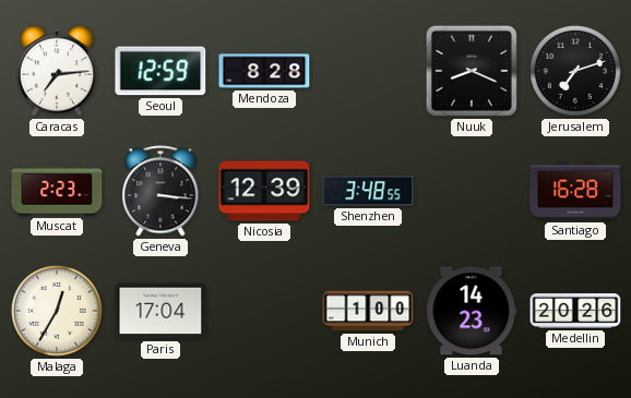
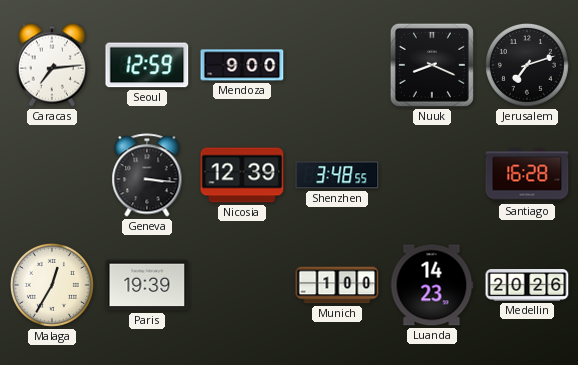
Mendoza: 8:28 -> 9:00 (242, 65)
Muscat: 2:23 -> none (57, 191)
Paris: 17:04 -> 19:39 (147, 285)
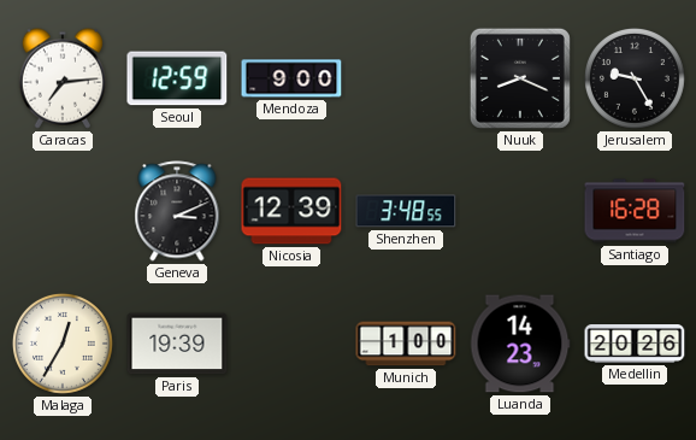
Jerusalem: 7:12 -> 9:25 (635, 78)
Geneva: 3:16 -> 3:11 (177, 211)
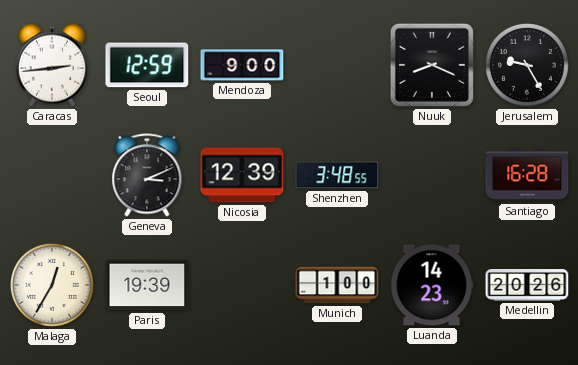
Caracas: 7:14 -> 2:44 (52, 65)
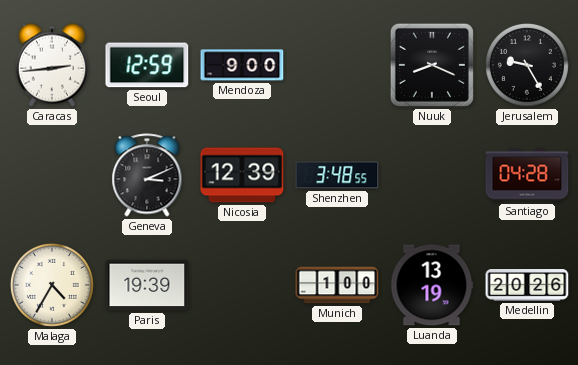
Santiago: 16:28 -> 04:28 (527, 175)
Malaga: 12:35 -> 4:35 (52, 285)
Luanda: 14:23 -> 13:19 (432, 285)
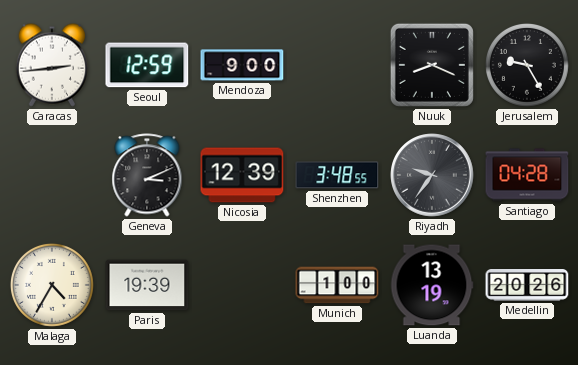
Riyadh: none -> 9:36 (432, 175)
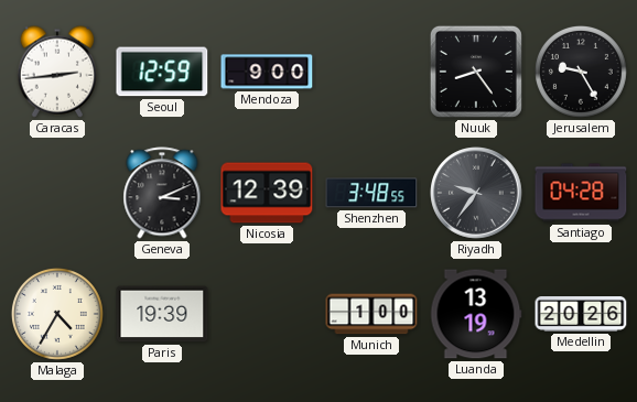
Nuuk: 8:19 -> 8:24 (476, 72)
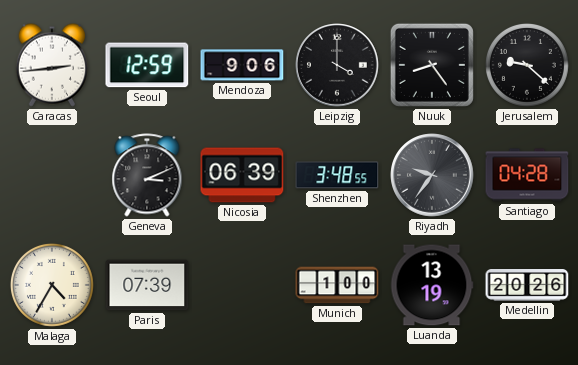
Mendoza: 9:00 -> 9:06 (242, 65)
Leipzig: none -> 4:00 (337, 65)
Jerusalem: 9:25 -> 9:22 (527, 65)
Nicosia: 12:39 -> 06:39 (242, 175)
Paris: 19:39 -> 07:39 (147, 285)
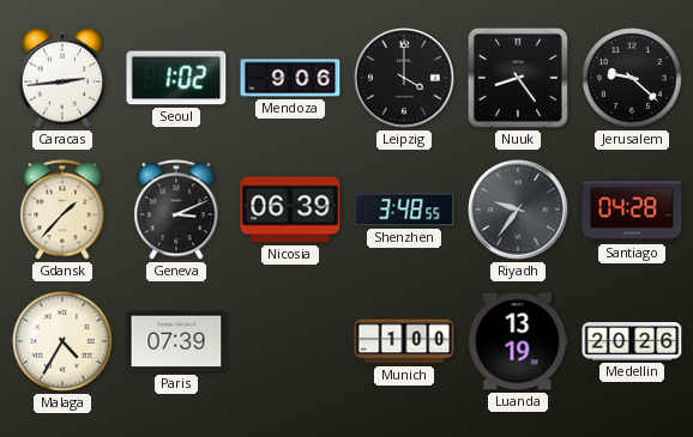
Seoul: 12:59 -> 1:02 (176, 78)
Gdansk: none -> 1:37 (62, 210)
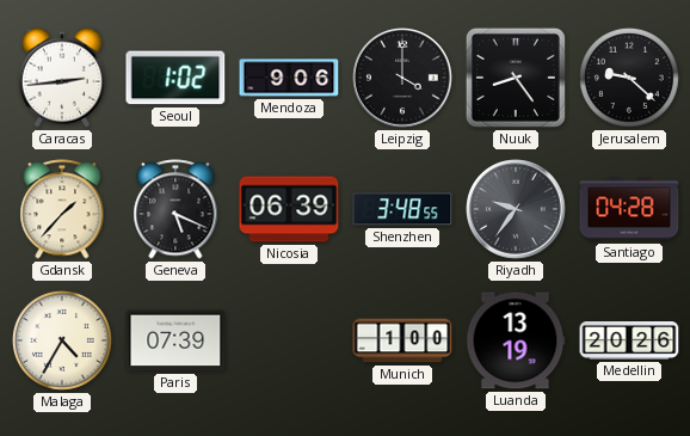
Geneva: 3:11 -> 5:19 (175, 209)
